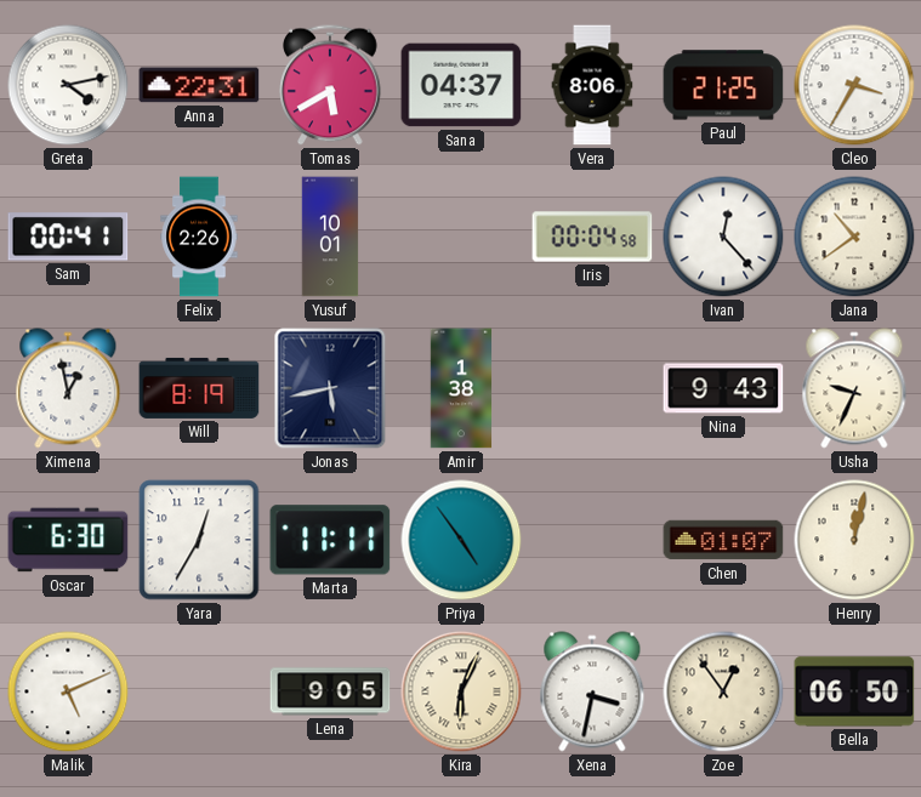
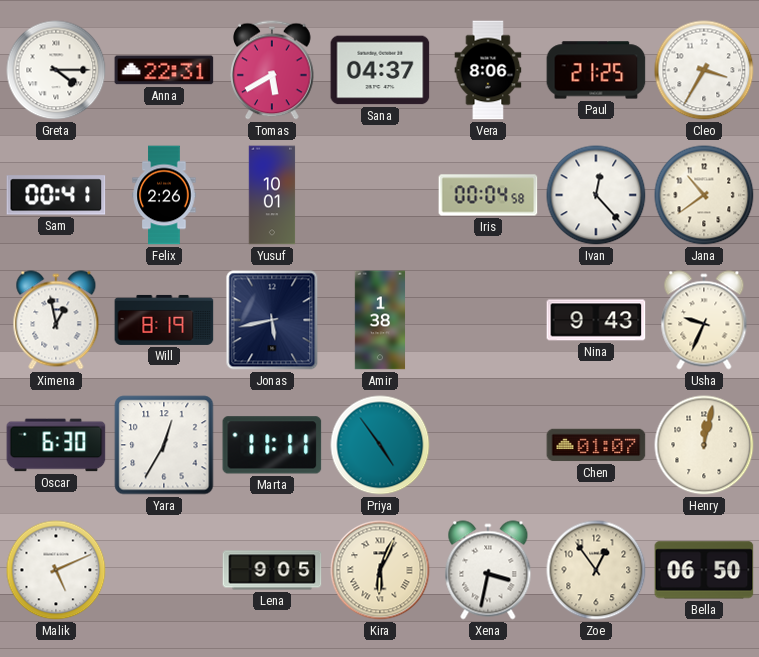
Greta: 4:13 -> 4:15 (56, 70)
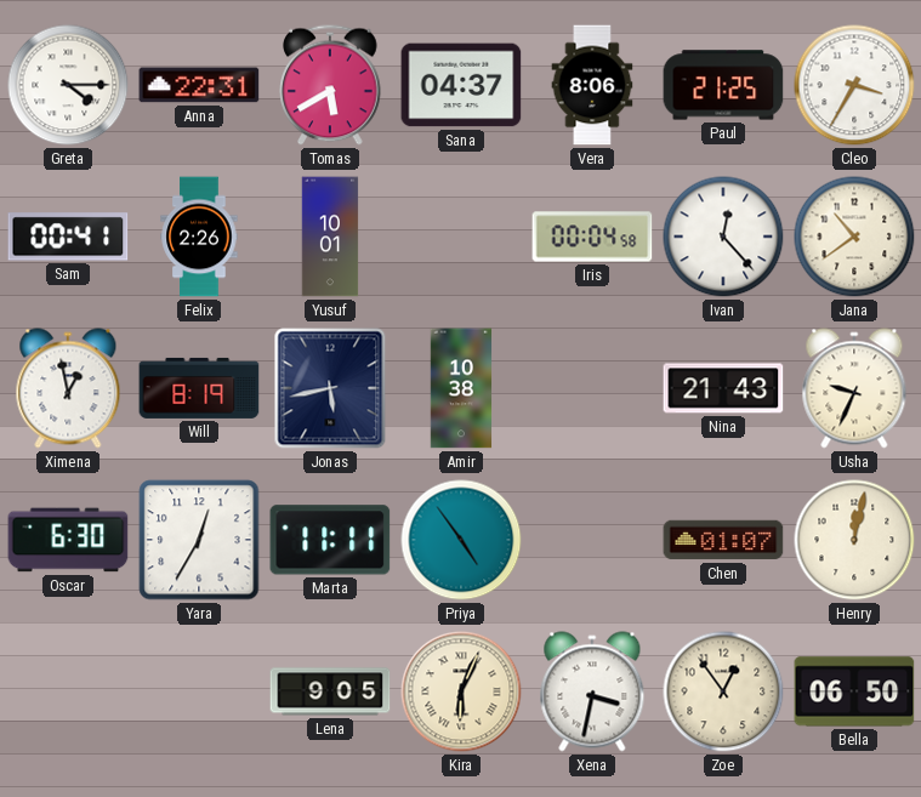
Amir: 1:38 -> 10:38 (461, 388)
Nina: 9:43 -> 21:43 (723, 388)
Malik: 5:11 -> none (56, 570)
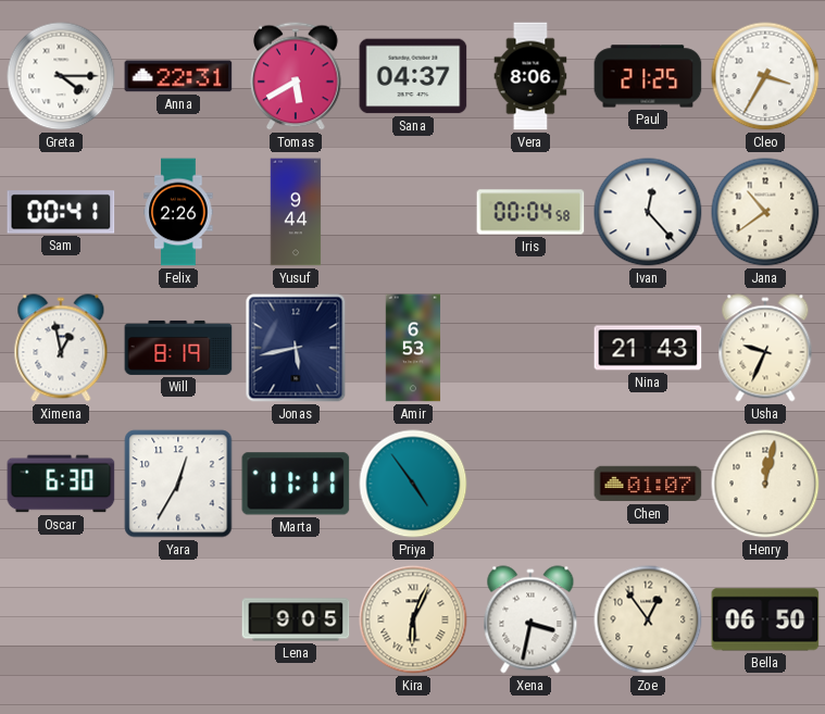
Yusuf: 10:01 -> 9:44 (296, 212)
Amir: 10:38 -> 6:53 (413, 348)
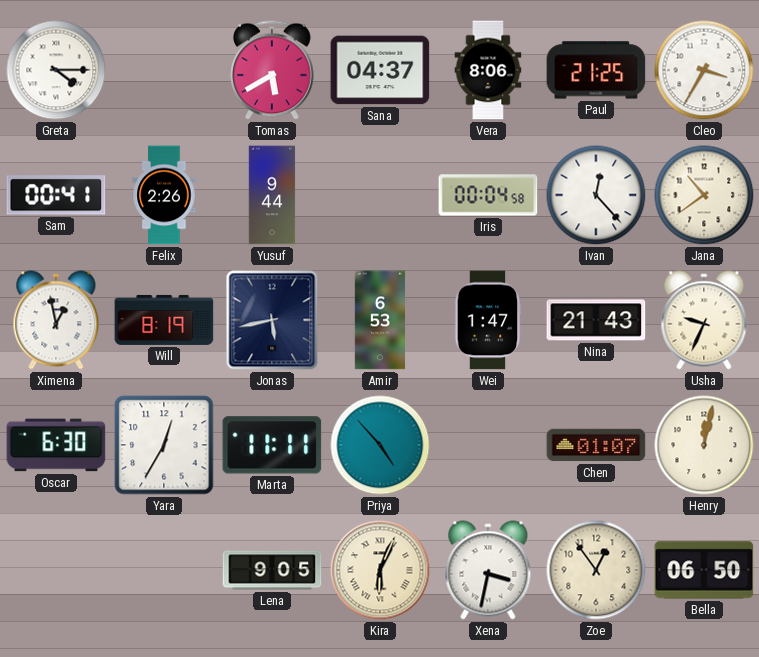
Anna: 22:31 -> none (178, 76)
Wei: none -> 1:47 (488, 320)
Priya: 4:54 -> 4:53 (380, 445)
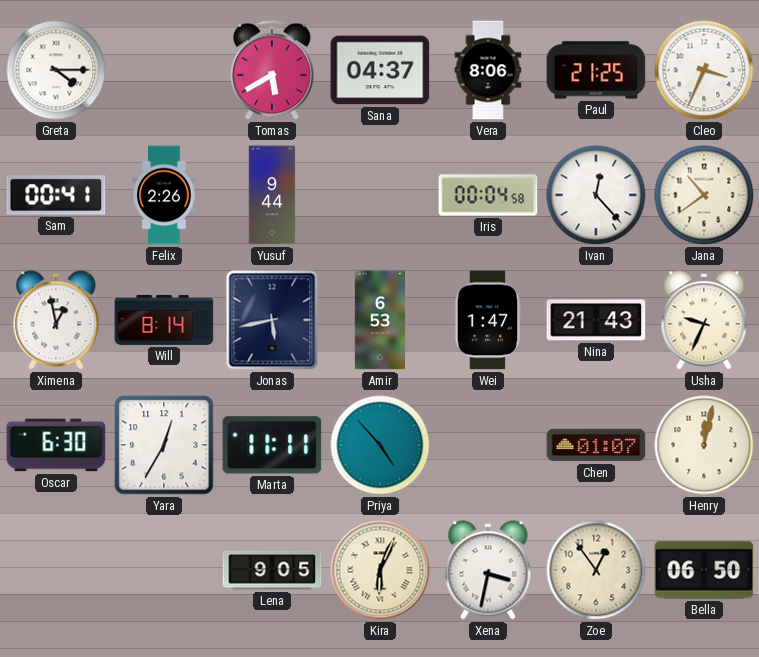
Cleo: 3:35 -> 3:34 (704, 70)
Will: 8:19 -> 8:14 (164, 320)
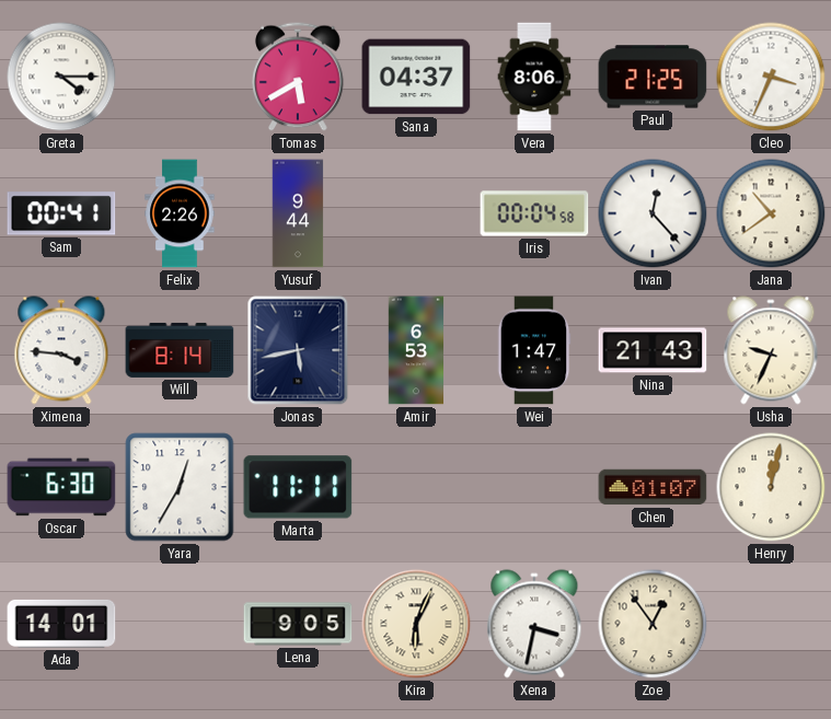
Ximena: 12:58 -> 3:46 (61, 350)
Priya: 4:53 -> none (380, 445)
Ada: none -> 14:01 (61, 624)
Bella: 06:50 -> none (704, 570)
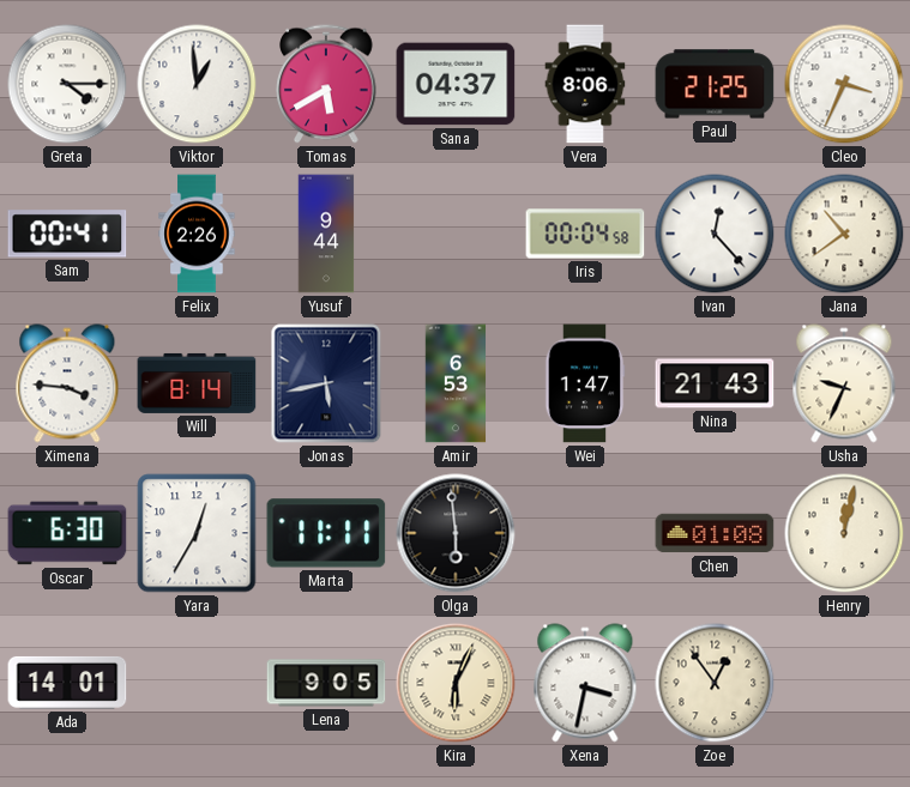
Viktor: none -> 12:59 (197, 84)
Olga: none -> 5:59 (456, 533)
Chen: 01:07 -> 01:08 (715, 533)
